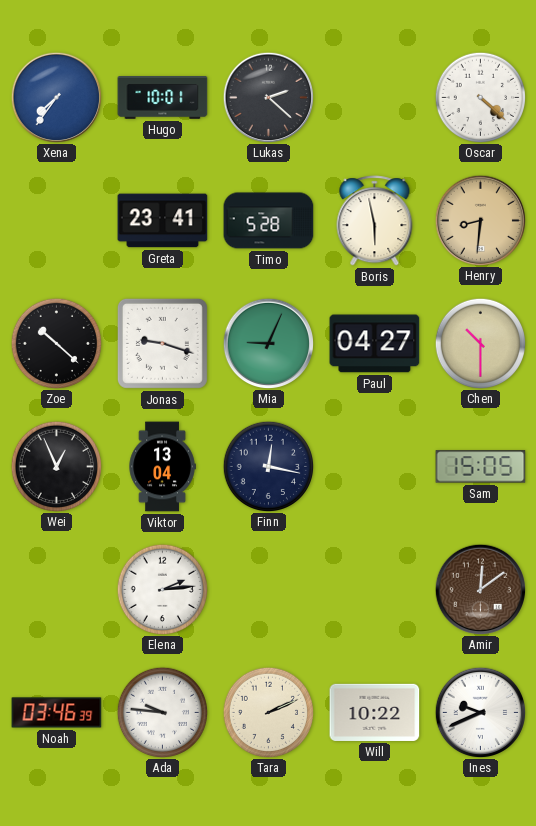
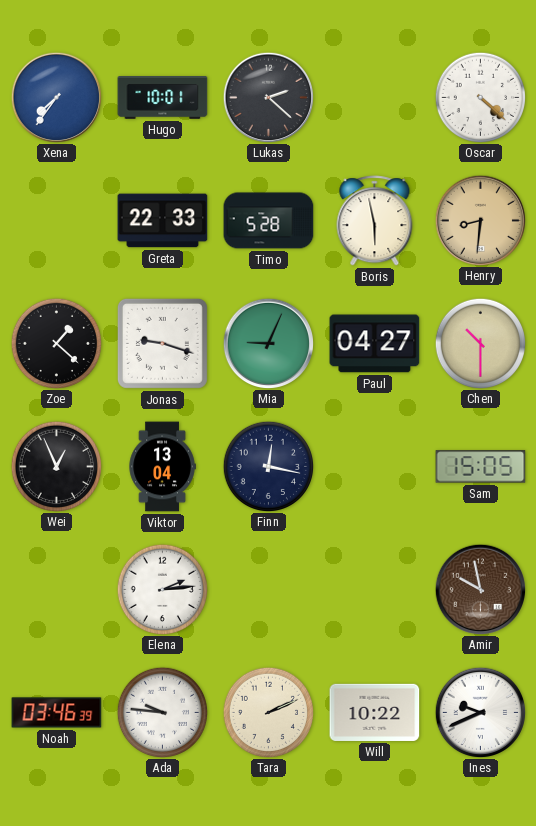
Greta: 23:41 -> 22:33 (163, 221)
Zoe: 10:22 -> 1:22 (56, 343)
Amir: 12:09 -> 9:58 (480, 589)
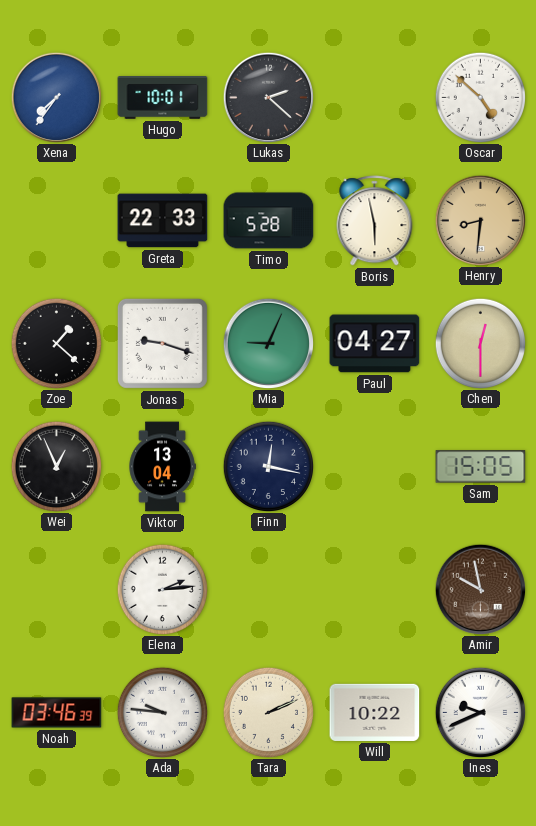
Oscar: 4:22 -> 4:52 (480, 97)
Chen: 10:30 -> 12:30 (480, 343)
